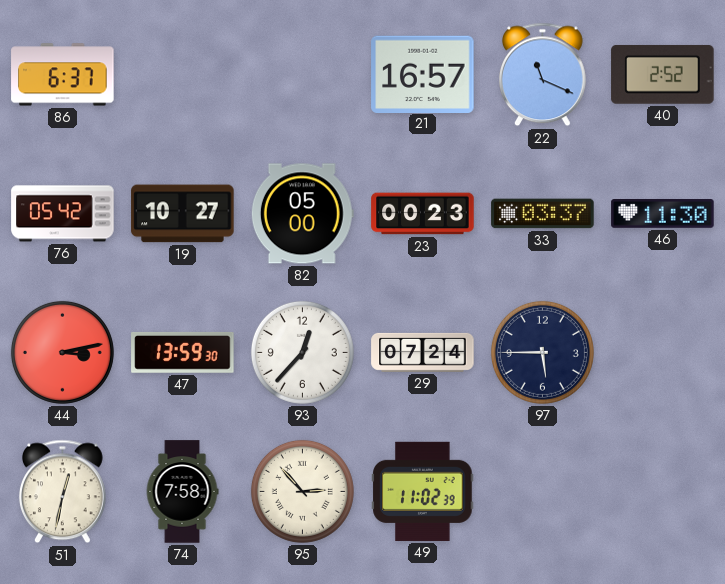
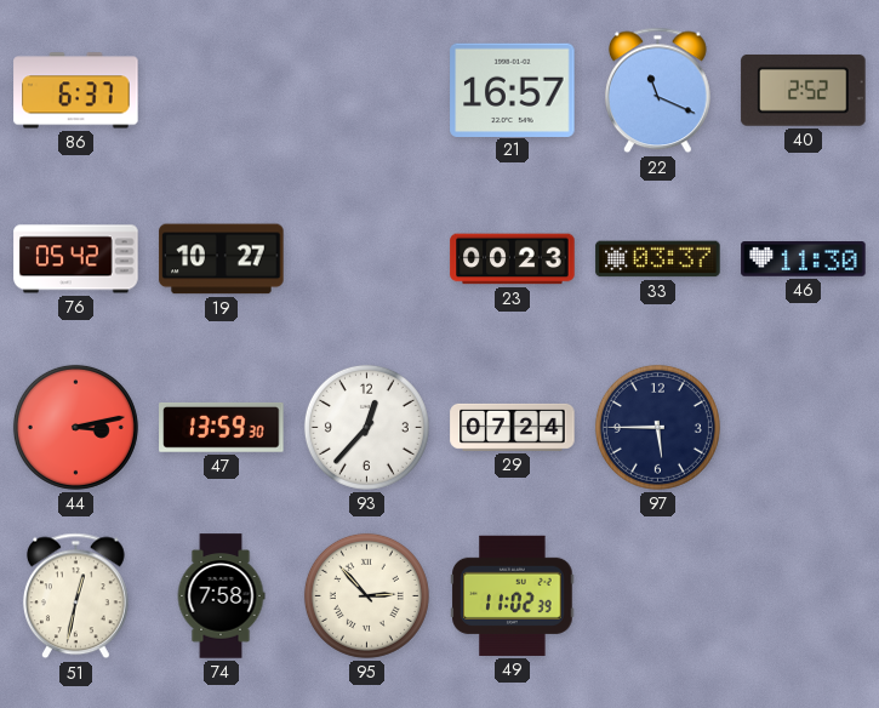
82: 05:00 -> none (302, 214)
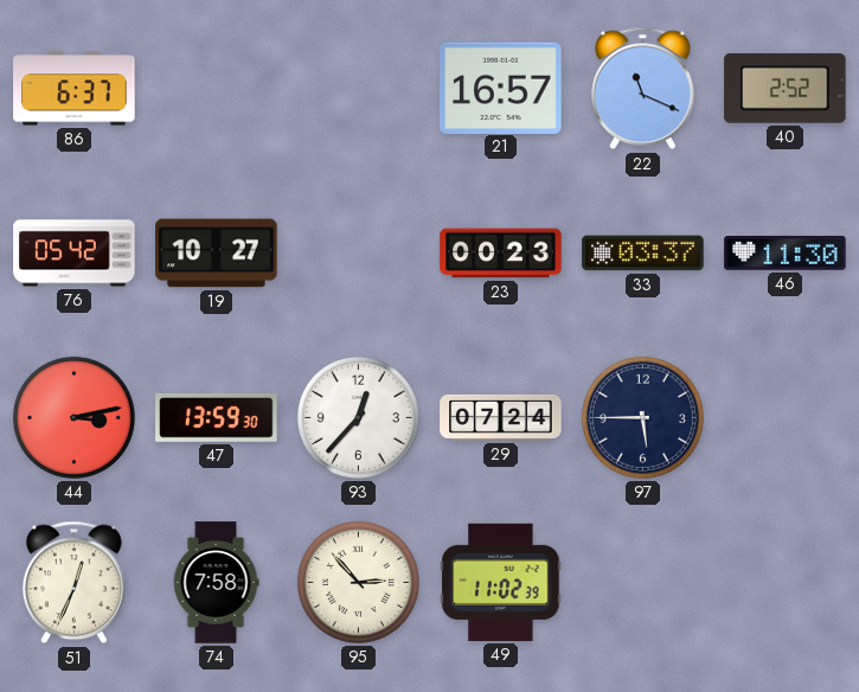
51: 12:32 -> 12:34 (75, 583)
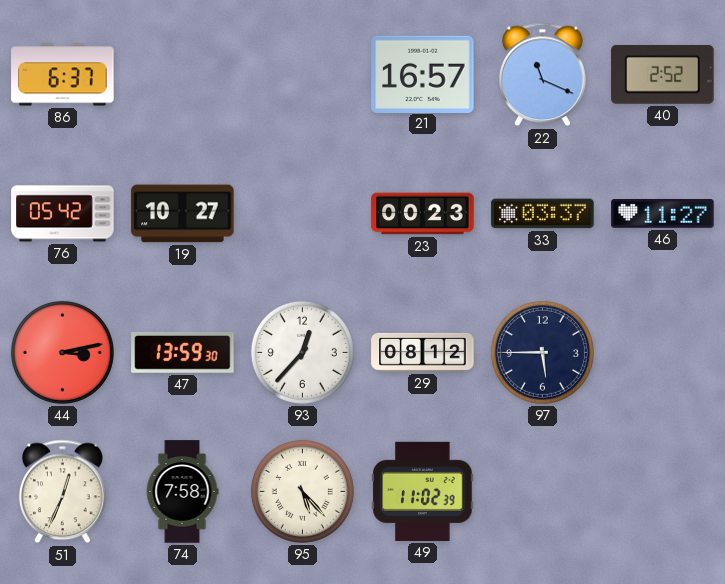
46: 11:30 -> 11:27 (663, 214)
29: 07:24 -> 08:12 (423, 352)
95: 2:53 -> 5:23 (302, 491)
